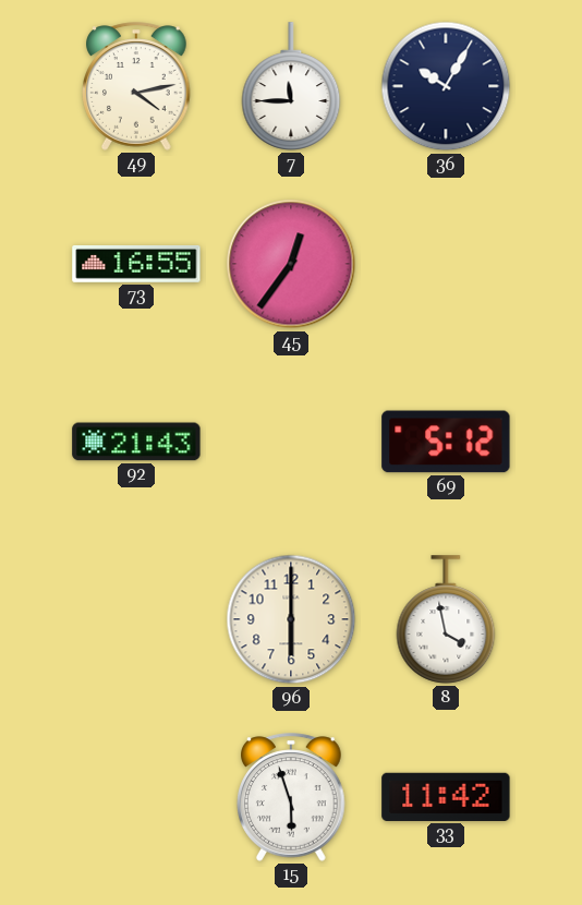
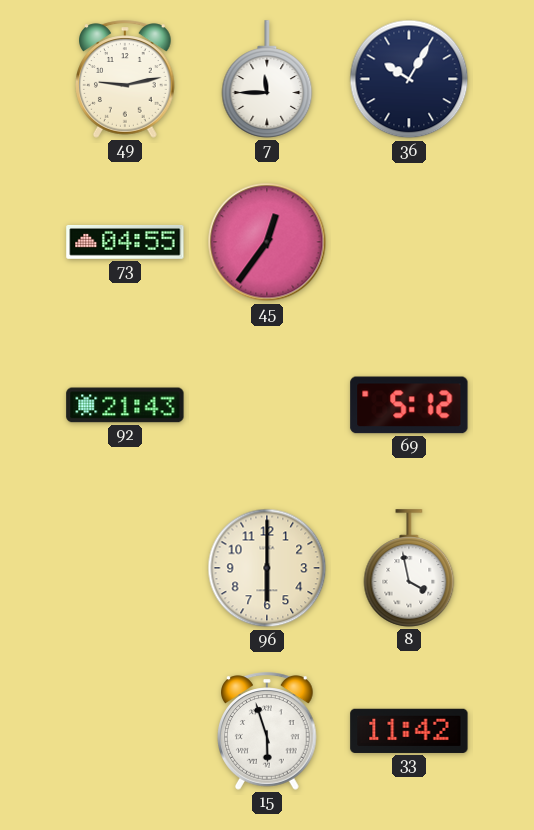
49: 4:13 -> 9:13 (125, 79)
73: 16:55 -> 04:55 (125, 242)
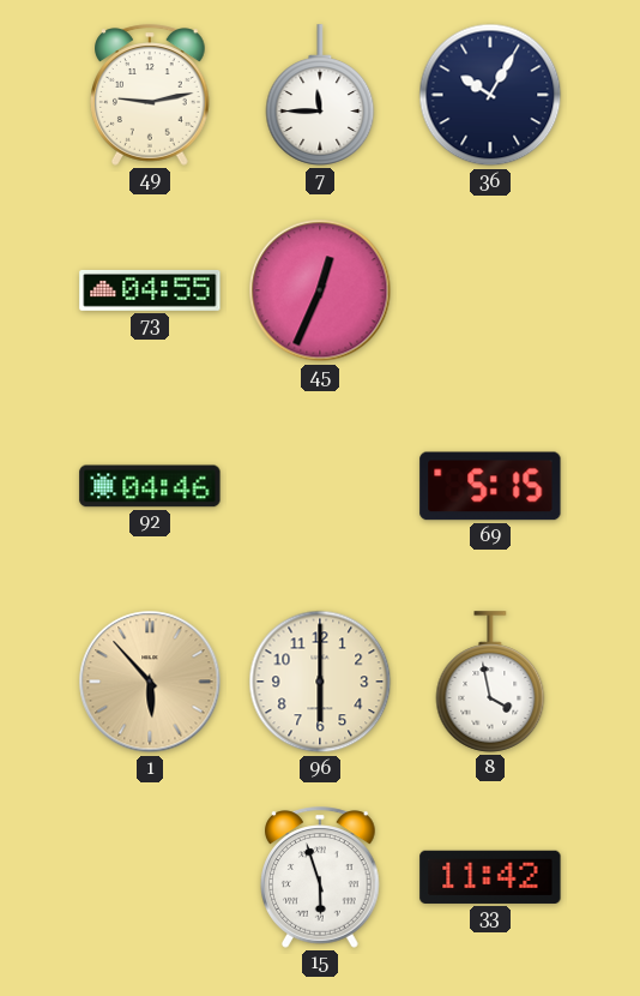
45: 12:36 -> 12:34 (320, 290)
92: 21:43 -> 04:46 (150, 486)
69: 5:12 -> 5:15 (490, 486)
1: none -> 5:53 (150, 682)
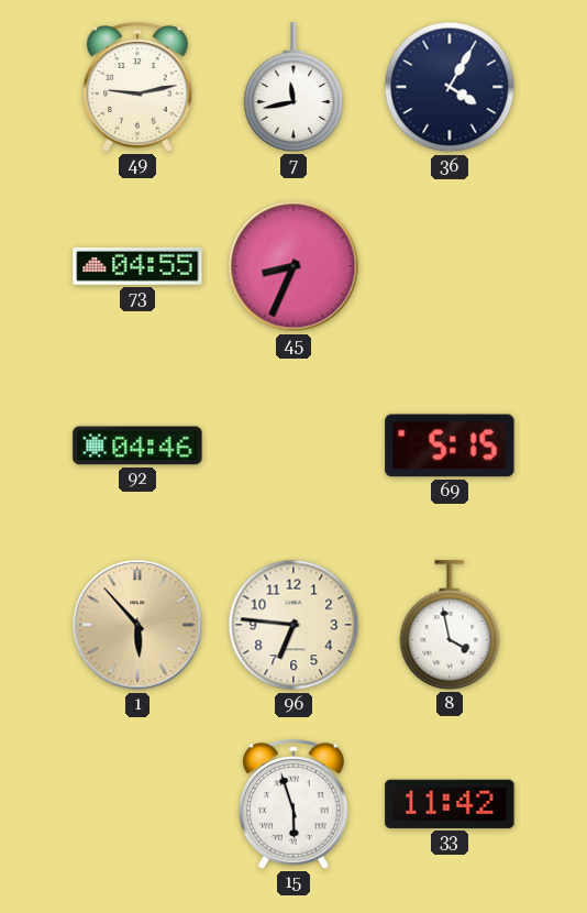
7: 11:45 -> 11:43 (293, 87)
36: 10:05 -> 4:05 (450, 87)
45: 12:34 -> 8:34 (293, 266)
96: 6:00 -> 6:46 (293, 625)
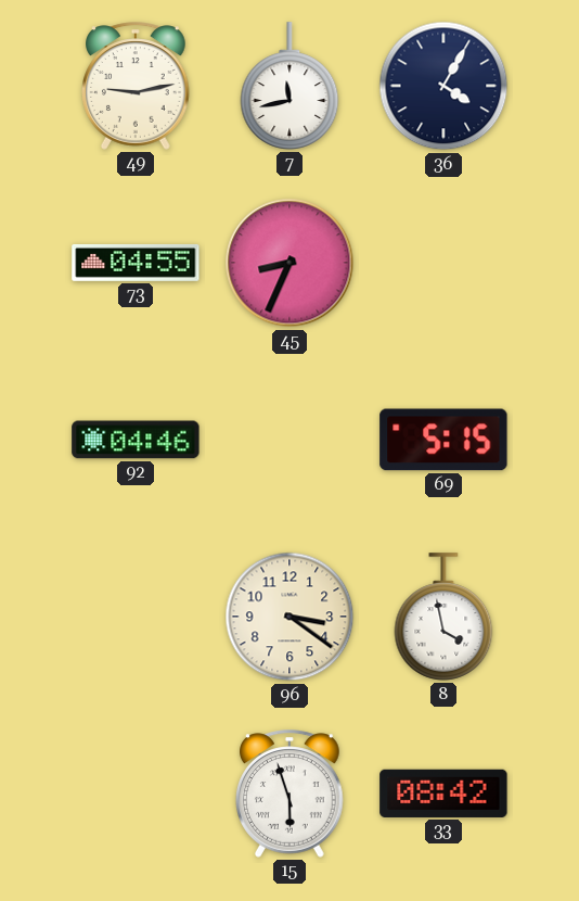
1: 5:53 -> none (137, 625)
96: 6:46 -> 3:21 (289, 617)
33: 11:42 -> 08:42 (443, 794)
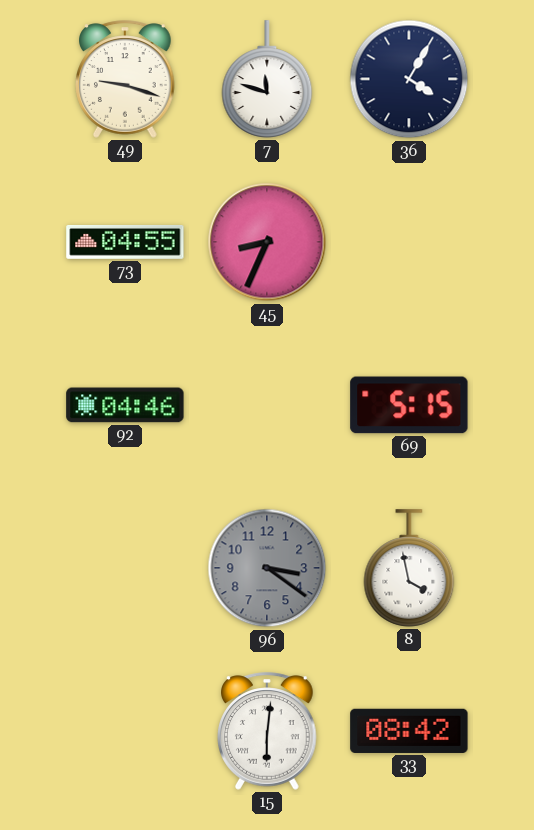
49: 9:13 -> 9:18 (125, 79)
7: 11:43 -> 11:48 (267, 79)
96 dial: cream -> grey (267, 568)
15: 5:57 -> 6:01 (267, 731)
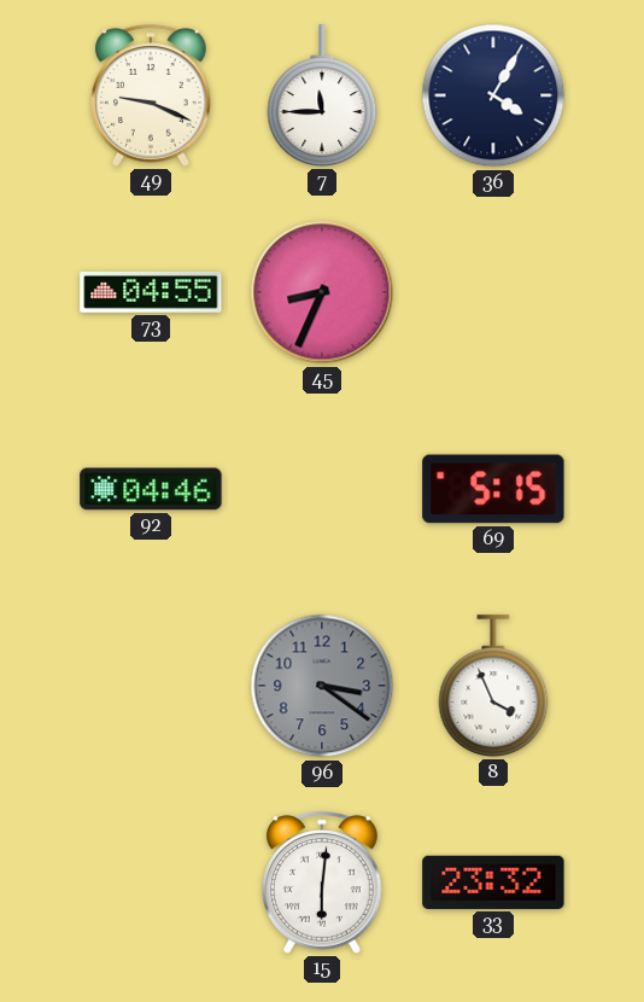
49: 9:18 -> 9:19 (151, 95)
7: 11:48 -> 11:45 (322, 95)
8: 3:58 -> 3:56 (493, 686)
33: 08:42 -> 23:32 (493, 882)
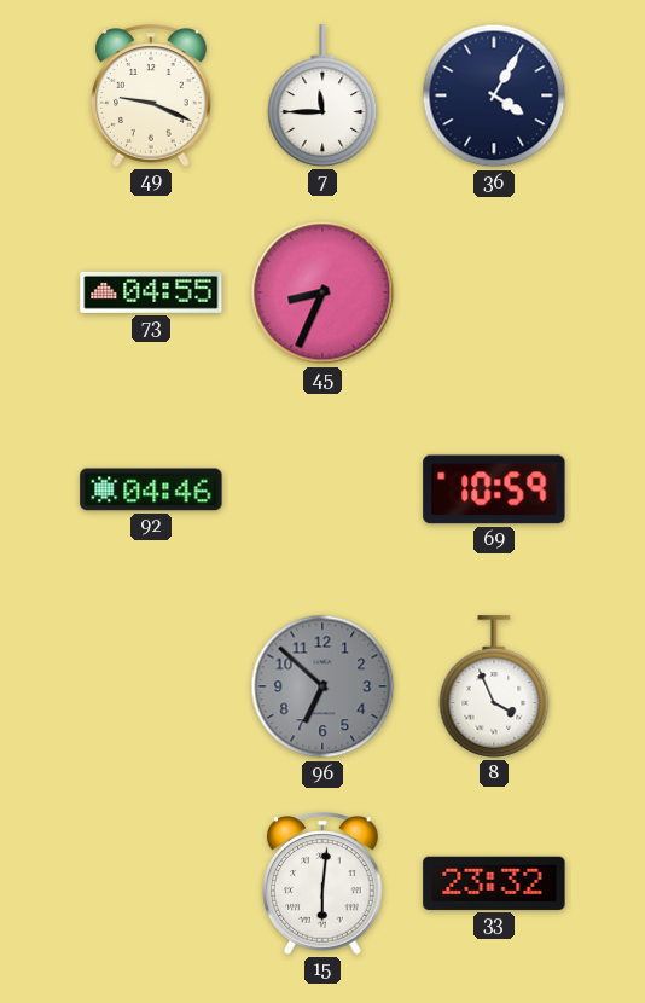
69: 5:15 -> 10:59 (494, 489)
96: 3:21 -> 6:52 (322, 686)
